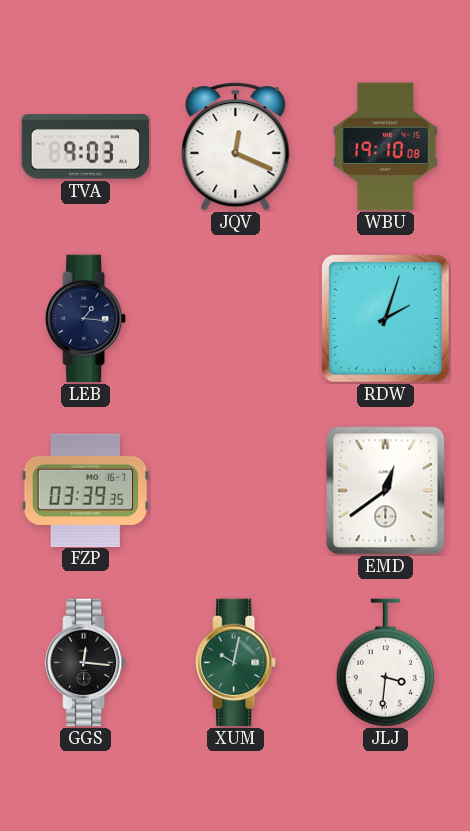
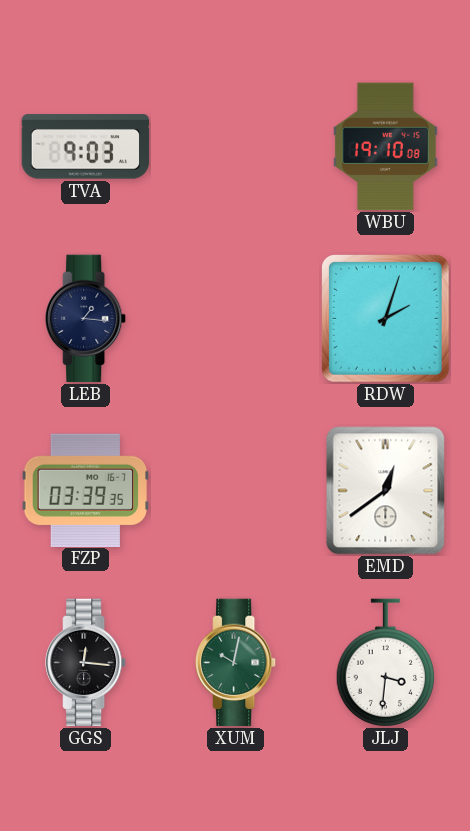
JQV: 12:19 -> none (236, 147)
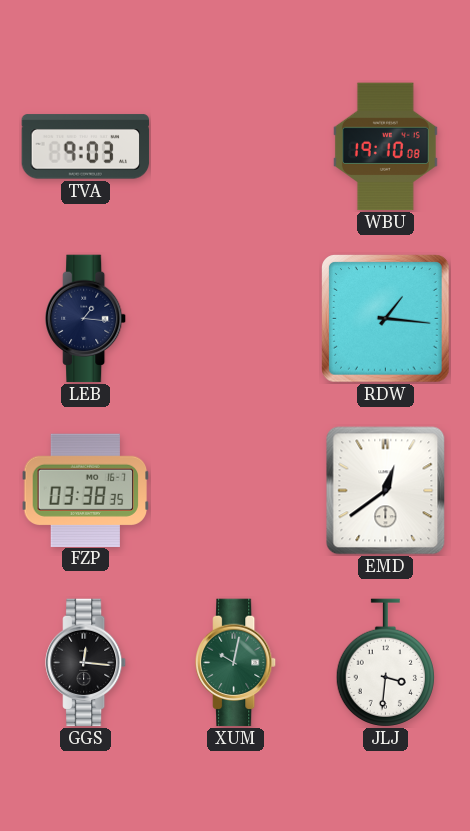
RDW: 2:03 -> 1:16 (386, 319)
FZP: 03:39 -> 03:38 (86, 490)
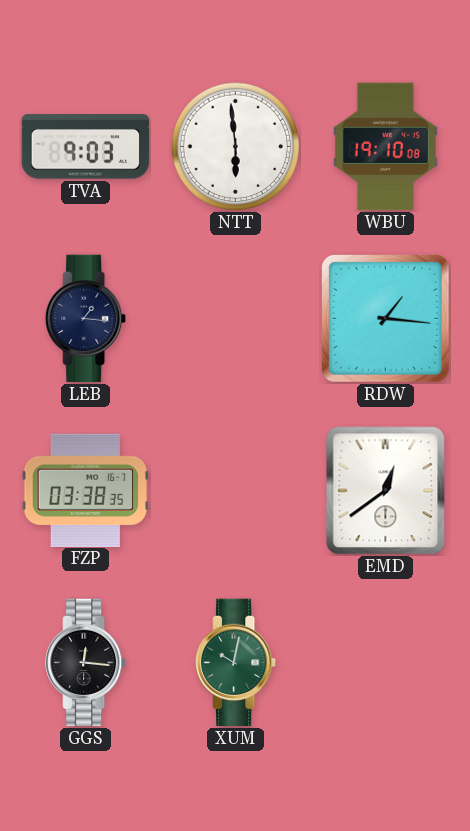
NTT: none -> 5:59 (235, 146)
JLJ: 3:31 -> none (385, 663)
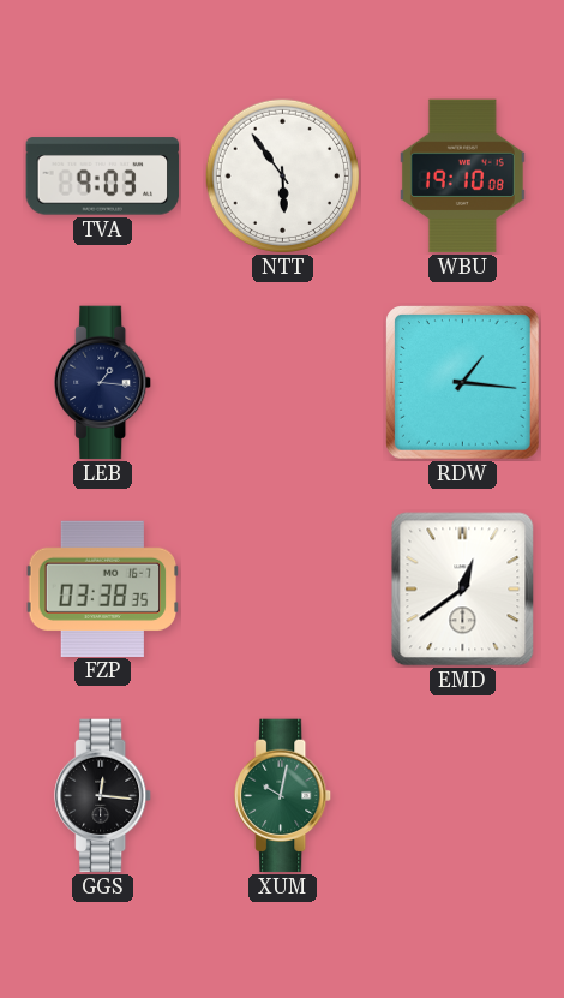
NTT: 5:59 -> 5:54 (282, 175)
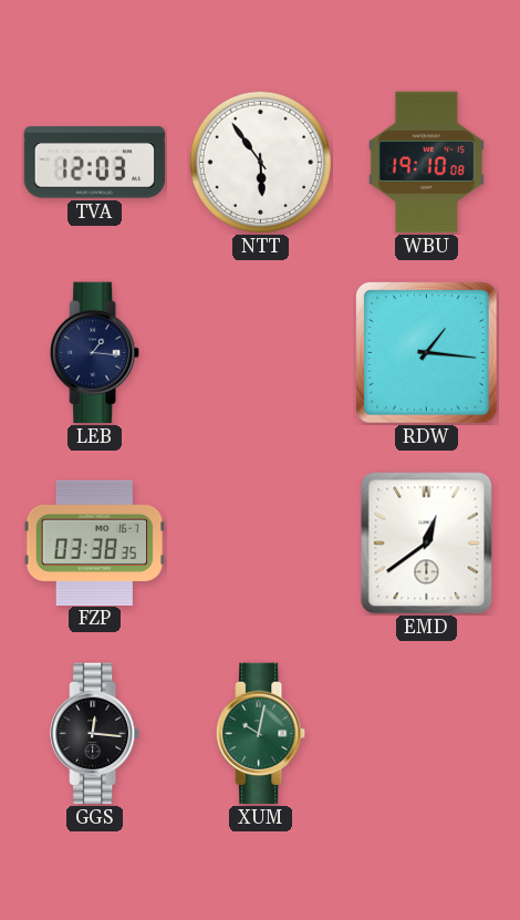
TVA: 9:03 -> 12:03 (95, 163)
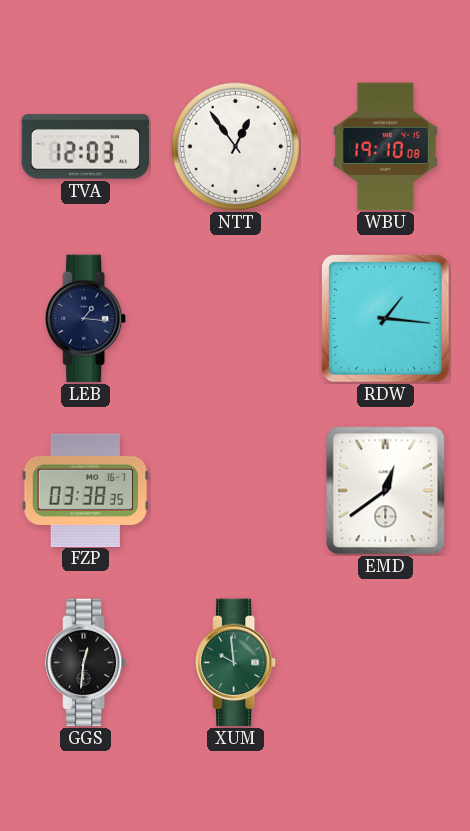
NTT: 5:54 -> 12:54 (235, 146)
GGS: 12:16 -> 12:31 (86, 663)
XUM: 10:02 -> 9:59 (236, 663)
